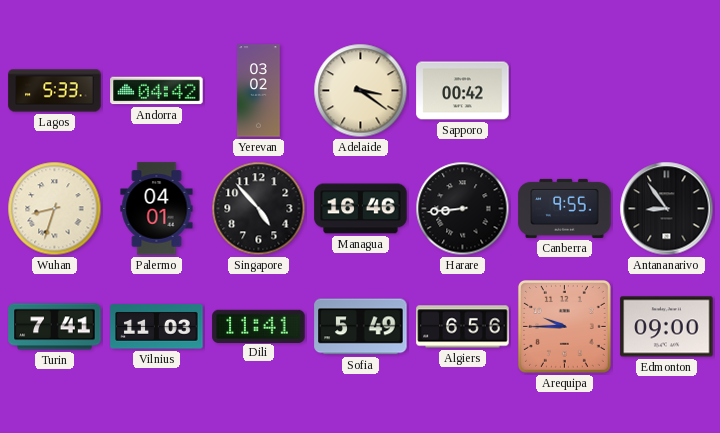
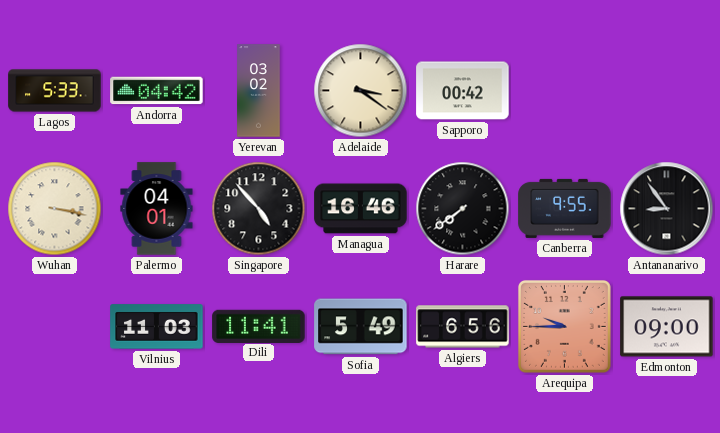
Wuhan: 8:33 -> 3:17 (55, 209)
Harare: 8:44 -> 7:39 (463, 209)
Turin: 7:41 -> none (55, 327)
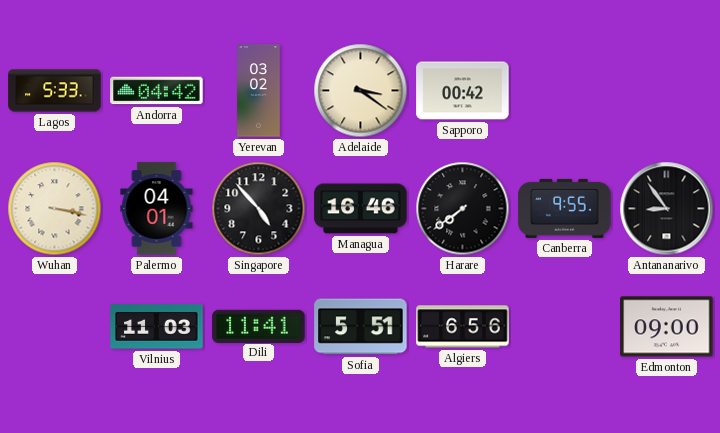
Sofia: 5:49 -> 5:51 (361, 327)
Arequipa: 9:45 -> none (564, 326)
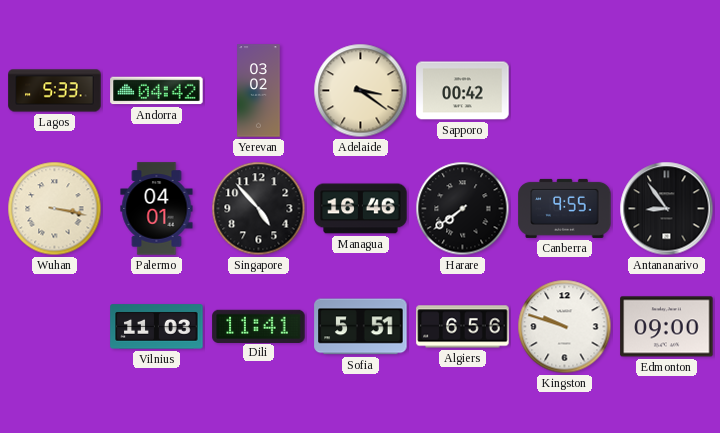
Kingston: none -> 9:48 (565, 327)
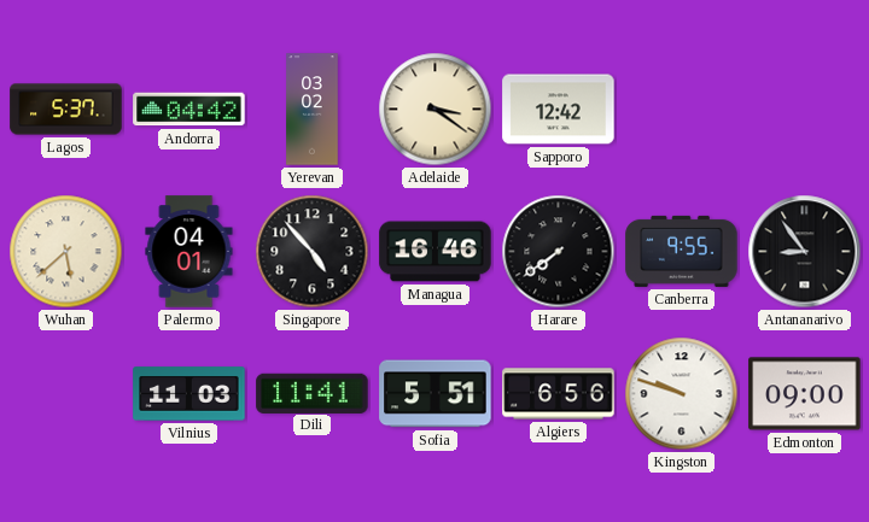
Lagos: 5:33 -> 5:37 (66, 110)
Sapporo: 00:42 -> 12:42 (559, 110)
Wuhan: 3:17 -> 5:38 (66, 252)
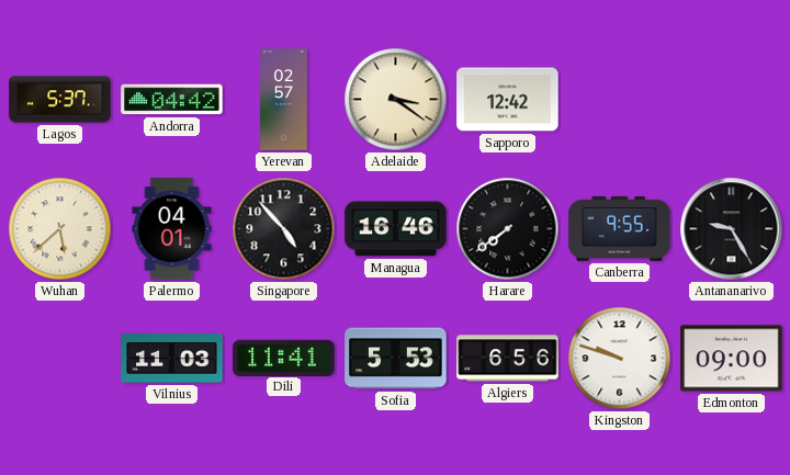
Yerevan: 03:02 -> 02:57 (284, 100)
Antananarivo: 8:54 -> 9:25 (732, 229)
Sofia: 5:51 -> 5:53 (396, 359)
